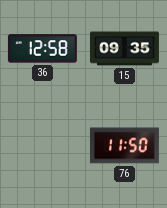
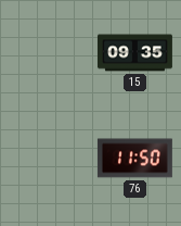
36: 12:58 -> none (42, 49)
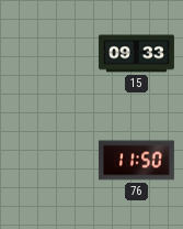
15: 09:35 -> 09:33 (136, 54)
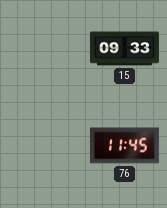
76: 11:50 -> 11:45 (124, 146)
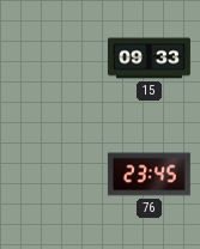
76: 11:45 -> 23:45 (149, 175)
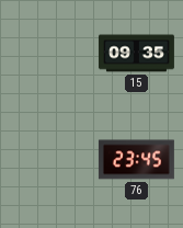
15: 09:33 -> 09:35 (136, 54)
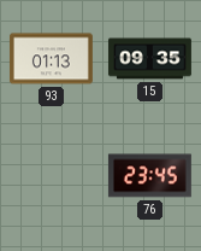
93: none -> 01:13 (51, 59)
